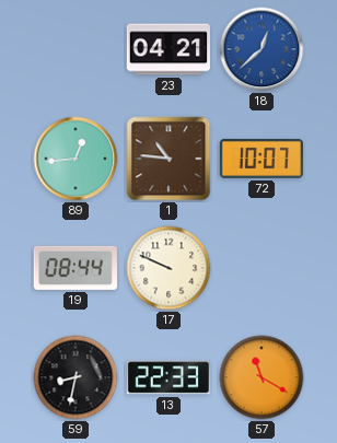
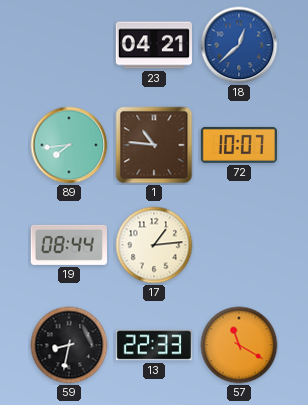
89: 12:44 -> 7:44 (69, 145)
17: 9:49 -> 1:14 (154, 245)
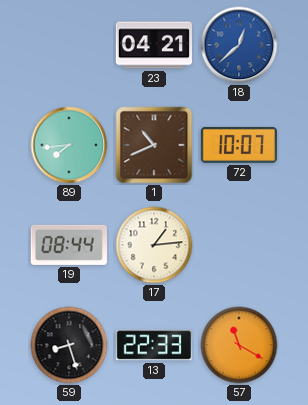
1: 10:46 -> 10:41 (154, 145)
59: 8:32 -> 8:27 (69, 345)
